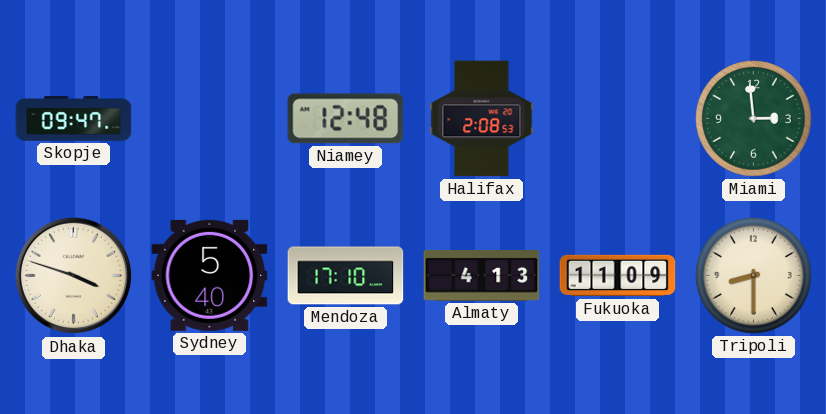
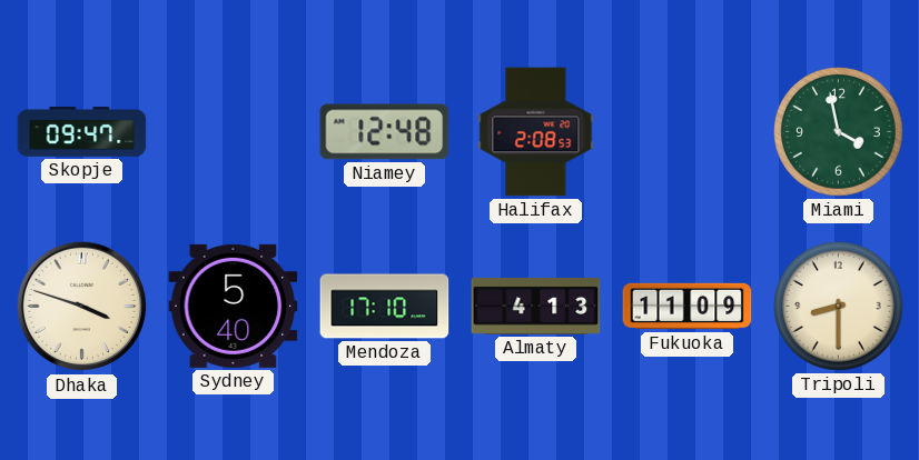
Miami: 2:59 -> 3:58 (839, 132)
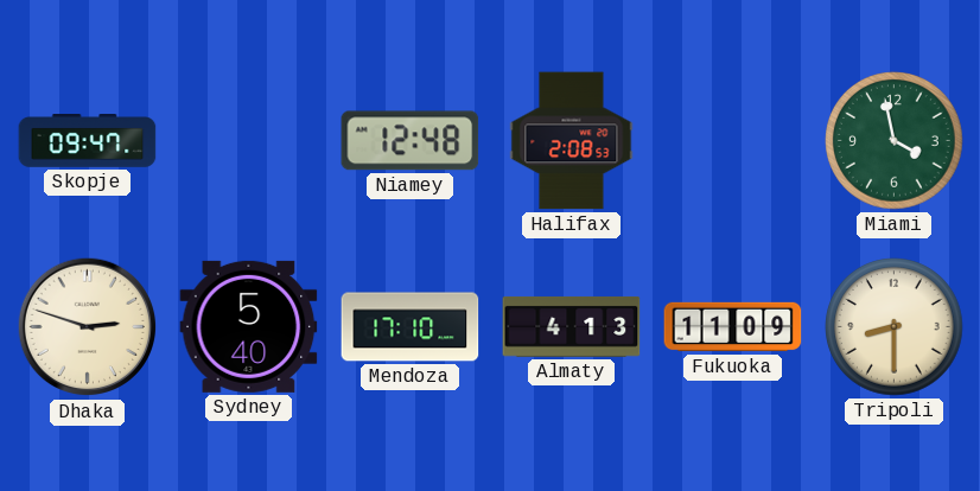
Dhaka: 3:48 -> 2:48 (88, 327)
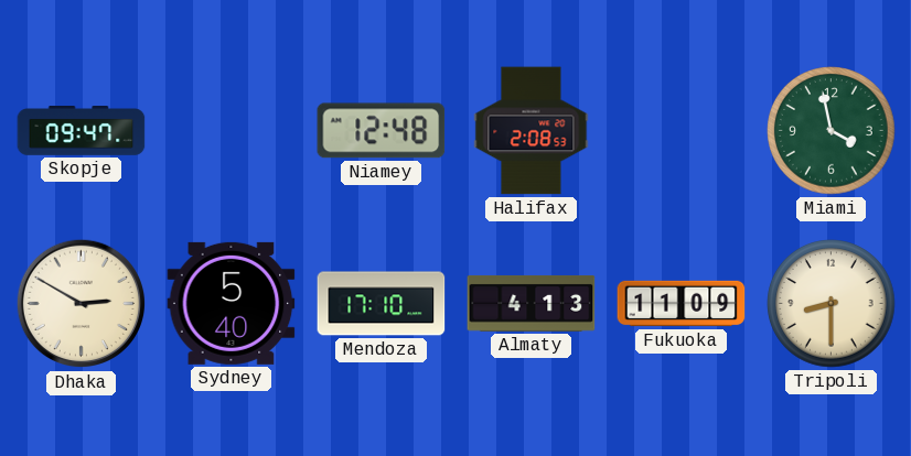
Dhaka: 2:48 -> 2:50 (82, 304)
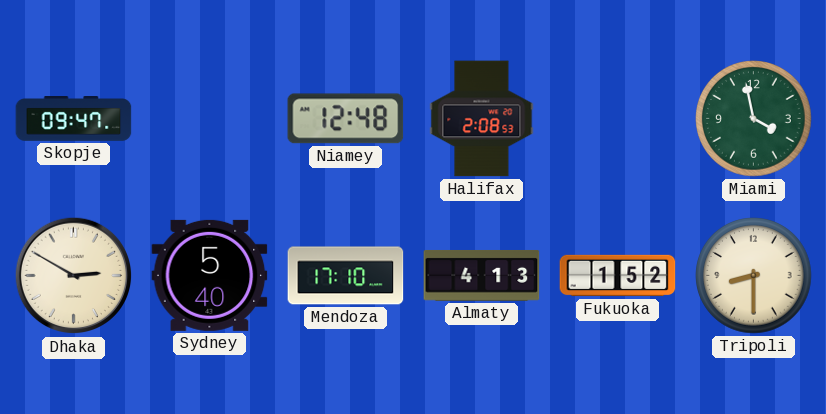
Fukuoka: 11:09 -> 1:52 (618, 276)
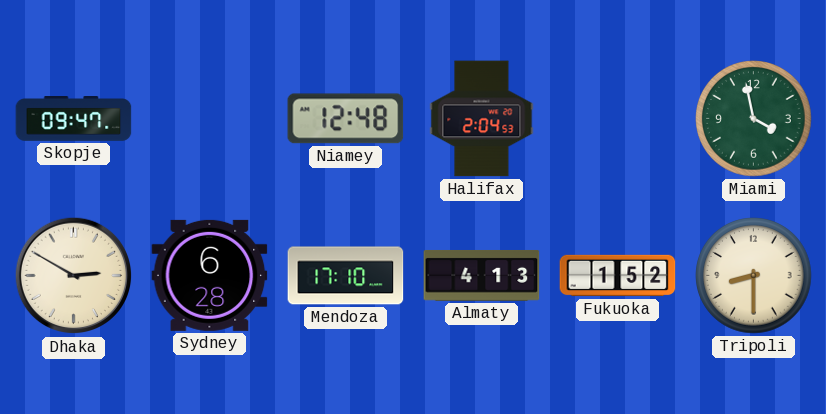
Halifax: 2:08 -> 2:04 (482, 119)
Sydney: 5:40 -> 6:28 (210, 275)
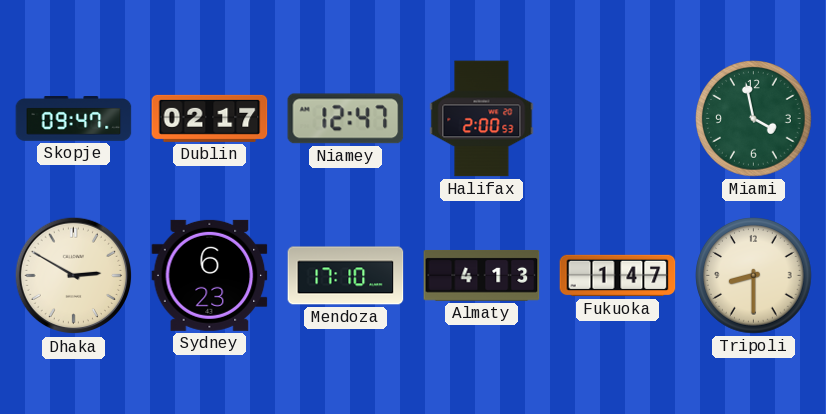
Dublin: none -> 02:17 (210, 118)
Niamey: 12:48 -> 12:47 (346, 119)
Halifax: 2:04 -> 2:00 (482, 119)
Sydney: 6:28 -> 6:23 (210, 275)
Fukuoka: 1:52 -> 1:47 (618, 276)
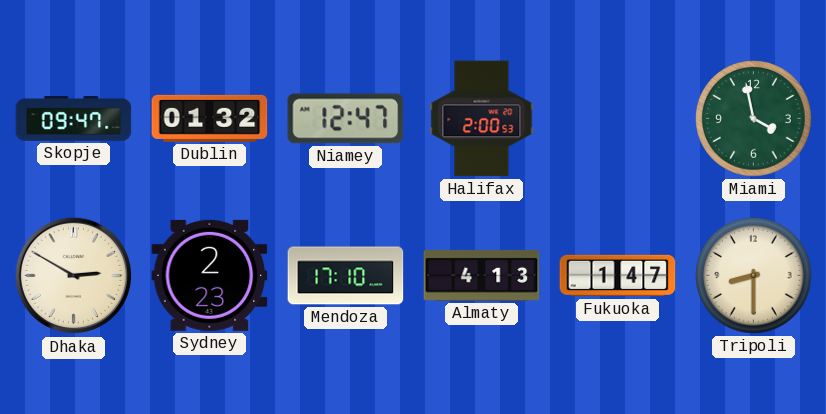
Dublin: 02:17 -> 01:32 (210, 118)
Sydney: 6:23 -> 2:23 (210, 275)
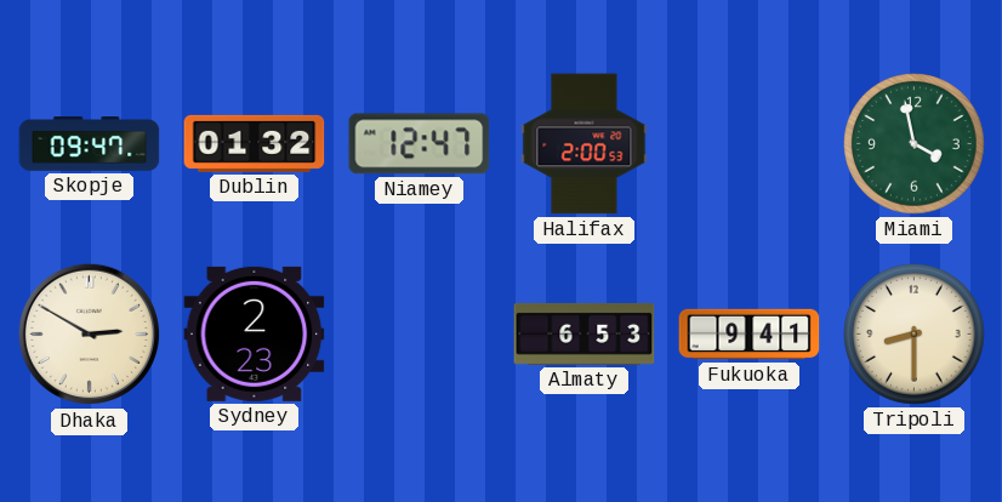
Mendoza: 17:10 -> none (346, 276)
Almaty: 4:13 -> 6:53 (585, 333)
Fukuoka: 1:47 -> 9:41 (750, 335)
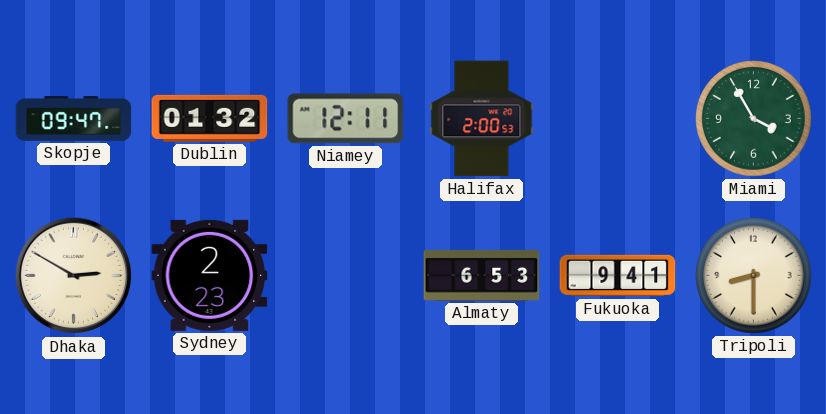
Niamey: 12:47 -> 12:11 (346, 119)
Miami: 3:58 -> 3:55 (754, 119)
